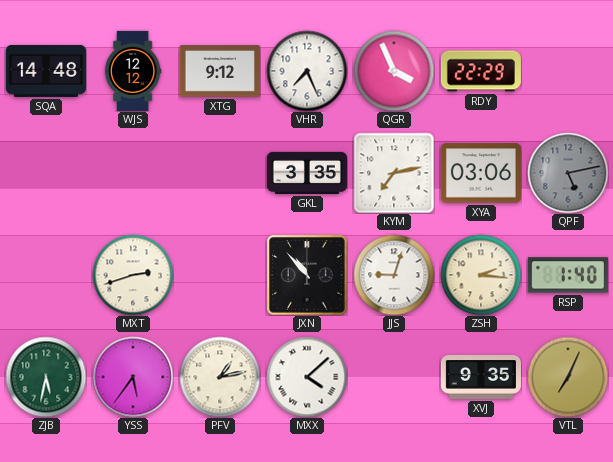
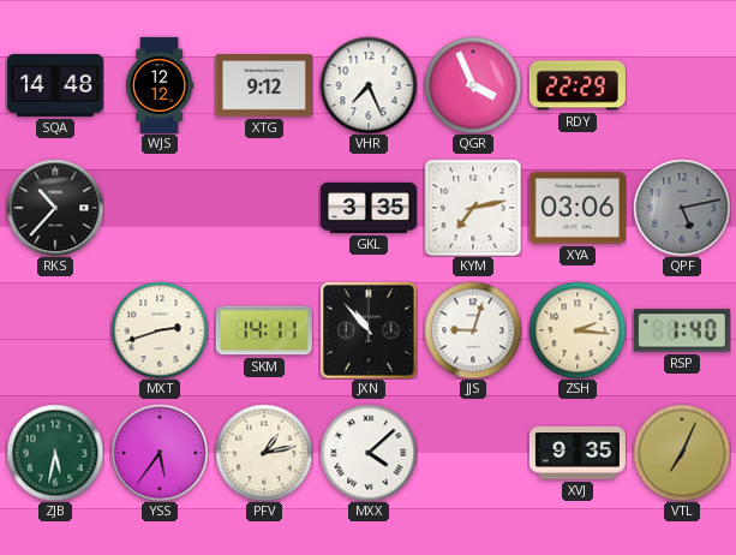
RKS: none -> 10:37 (55, 208)
SKM: none -> 14:11 (264, 330)
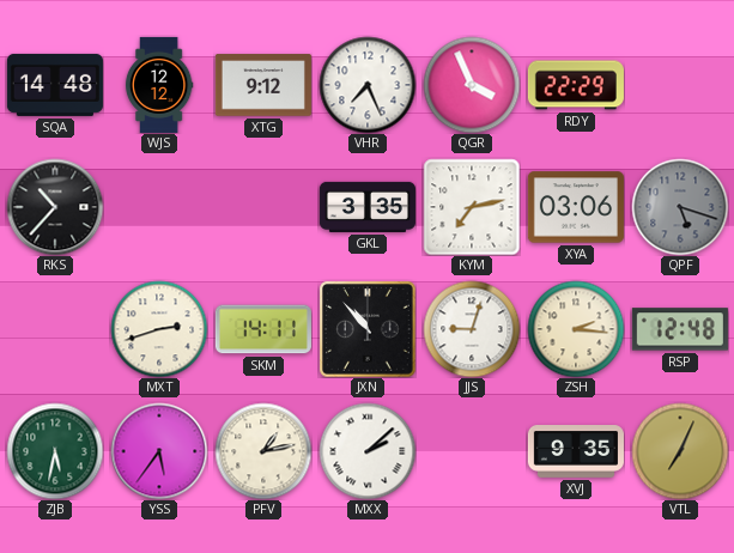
QPF: 5:13 -> 5:18 (680, 207)
RSP: 1:40 -> 12:48 (680, 329)
MXX: 4:08 -> 2:08 (368, 451)
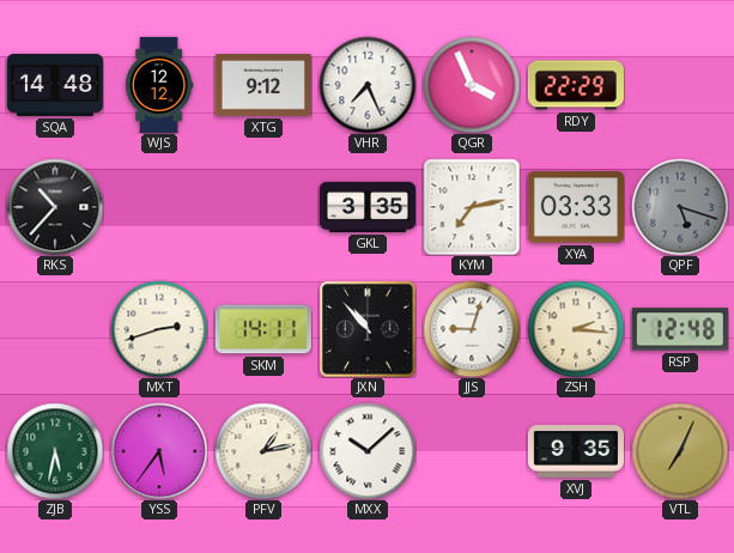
XYA: 03:06 -> 03:33 (576, 207)
MXX: 2:08 -> 10:08 (368, 451)
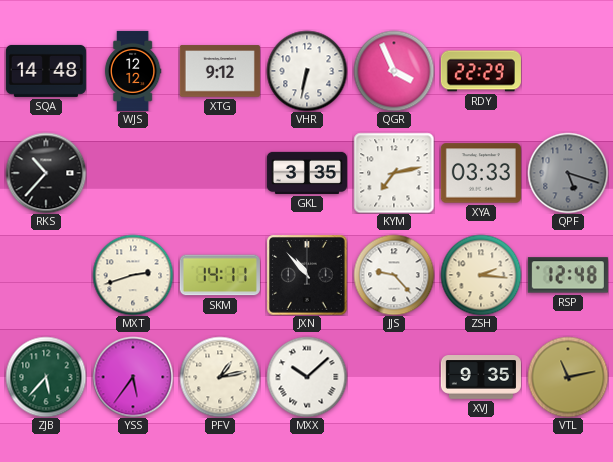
VHR: 7:26 -> 6:32 (307, 71)
JJS: 9:03 -> 9:23 (394, 275)
ZJB: 5:32 -> 5:37 (46, 377)
VTL: 7:04 -> 11:13 (568, 377)
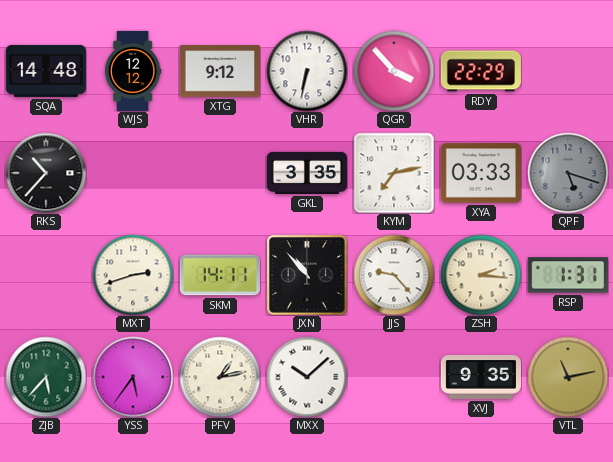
QGR: 3:56 -> 3:53 (394, 71)
RSP: 12:48 -> 1:31 (568, 275)
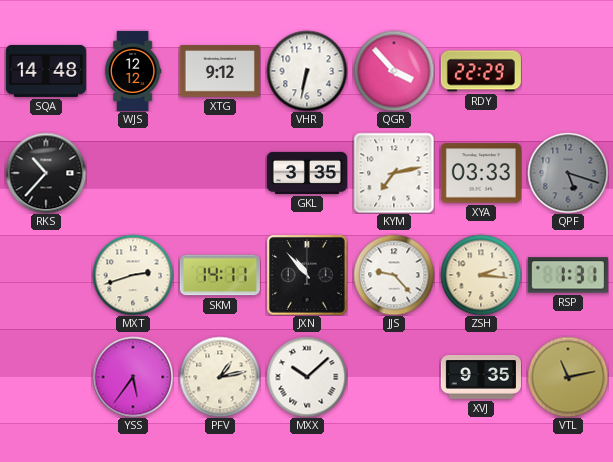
ZJB: 5:37 -> none (46, 377)
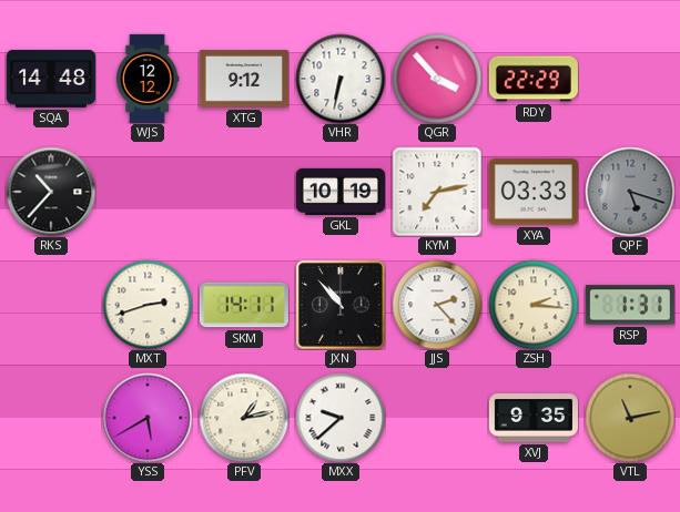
GKL: 3:35 -> 10:19 (341, 192)
JJS: 9:23 -> 2:23 (437, 305)
YSS: 5:36 -> 5:40 (148, 418)
MXX: 10:08 -> 9:38 (341, 418)
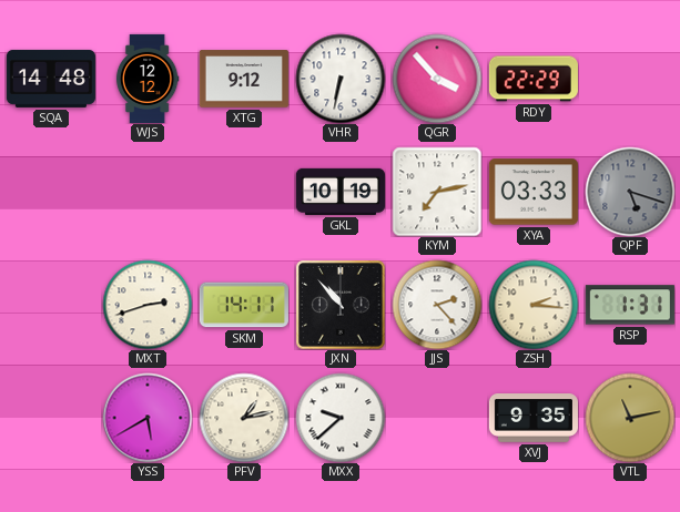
RKS: 10:37 -> none (51, 192)
